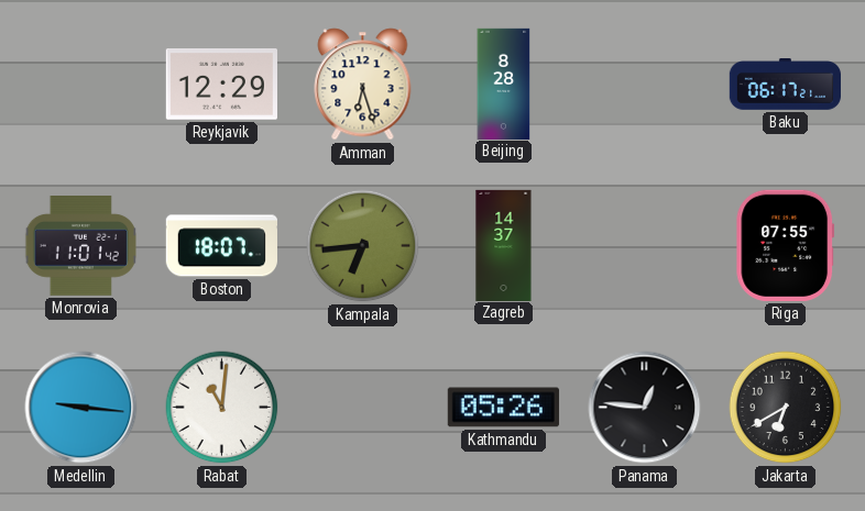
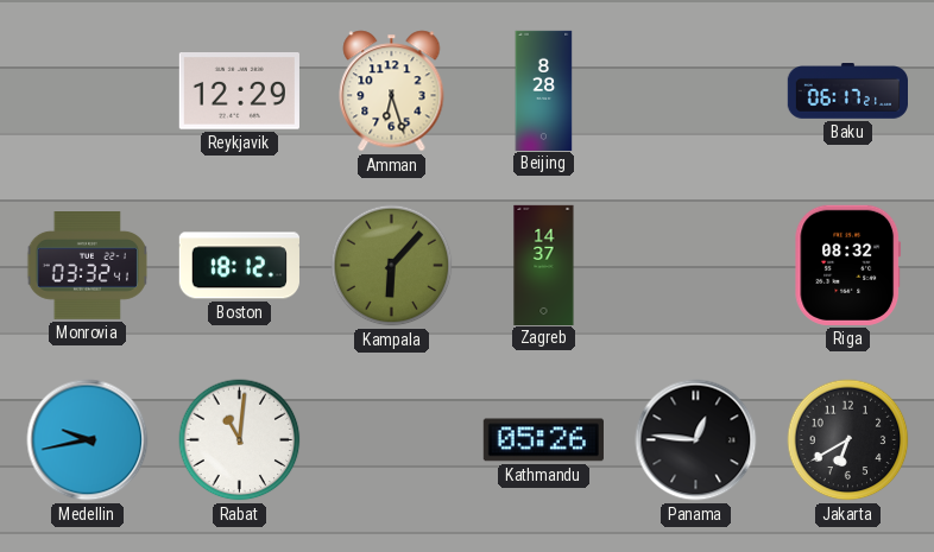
Monrovia: 11:01 -> 03:32 (87, 266)
Boston: 18:07 -> 18:12 (239, 266)
Kampala: 6:44 -> 6:07 (392, 266)
Riga: 07:55 -> 08:32 (848, 265)
Medellin: 9:16 -> 9:43 (88, 440)
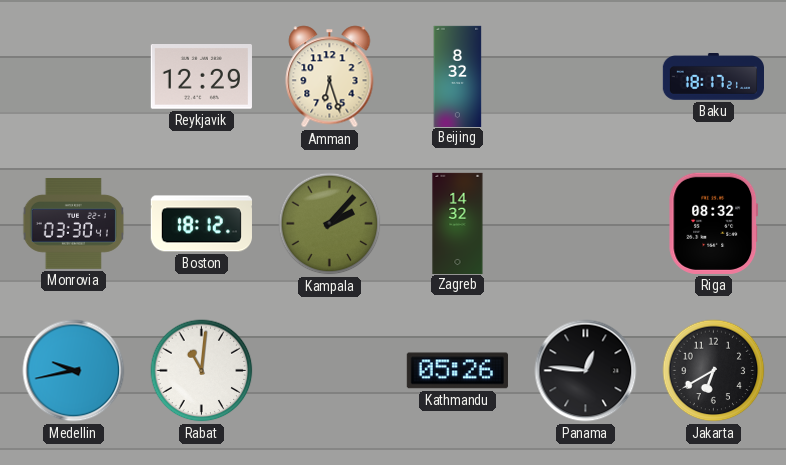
Beijing: 8:28 -> 8:32 (458, 76)
Baku: 06:17 -> 18:17 (713, 77)
Monrovia: 03:32 -> 03:30 (73, 224)
Kampala: 6:07 -> 2:07 (330, 224)
Zagreb: 14:37 -> 14:32 (458, 223)
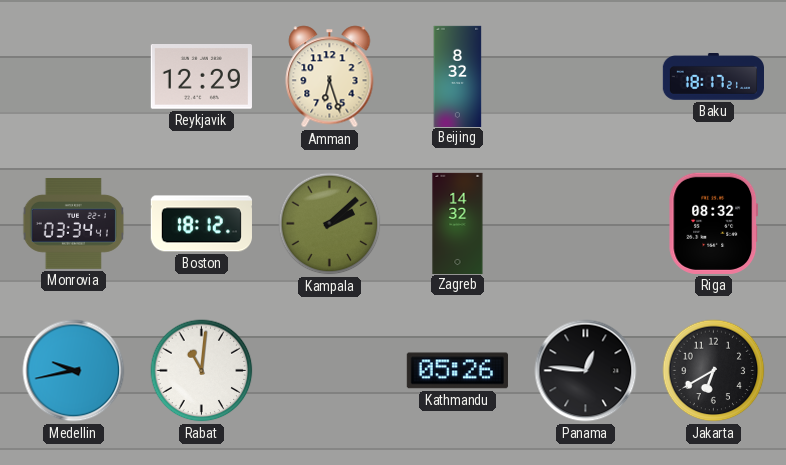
Monrovia: 03:30 -> 03:34 (73, 224)
Kampala: 2:07 -> 2:08 (330, 224)
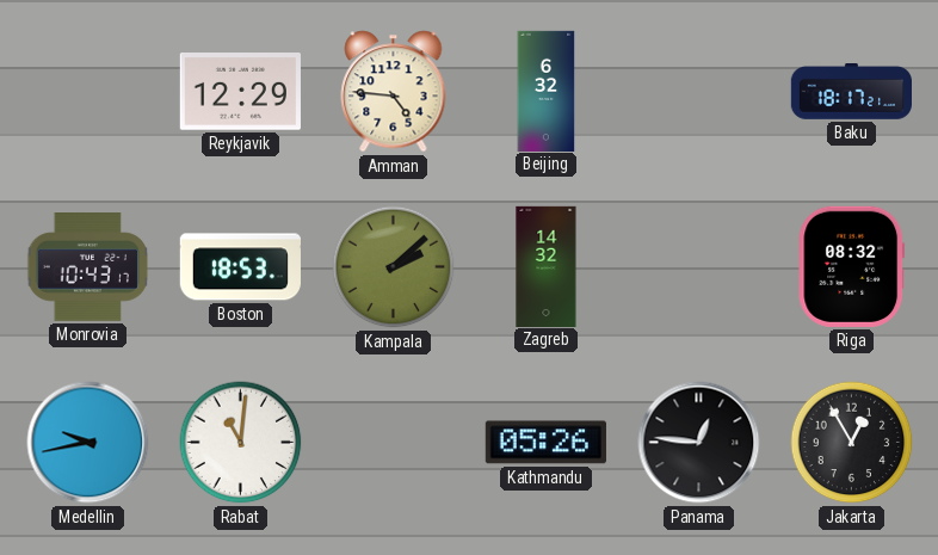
Amman: 6:27 -> 4:46 (394, 92)
Beijing: 8:32 -> 6:32 (547, 91)
Monrovia: 03:34 -> 10:43 (87, 267)
Boston: 18:12 -> 18:53 (240, 267)
Jakarta: 6:40 -> 12:55 (852, 443)
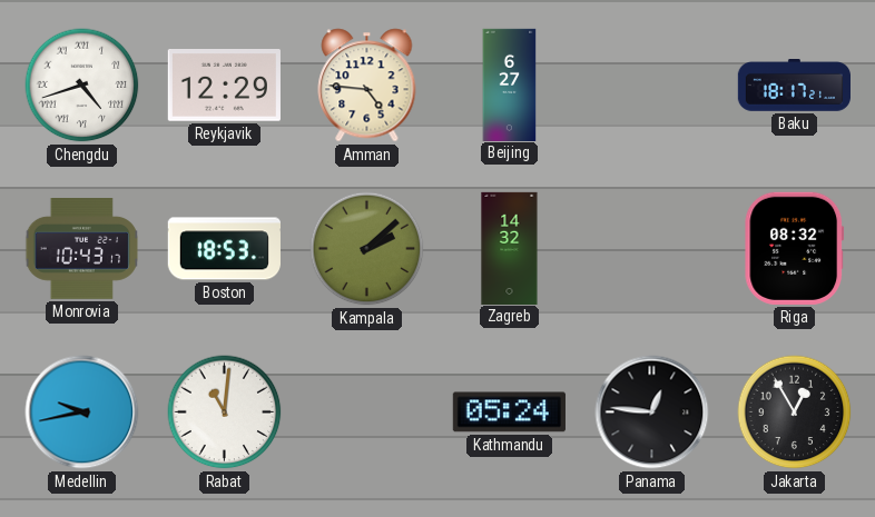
Chengdu: none -> 4:42 (82, 86)
Beijing: 6:32 -> 6:27 (510, 84)
Kathmandu: 05:26 -> 05:24 (509, 412)
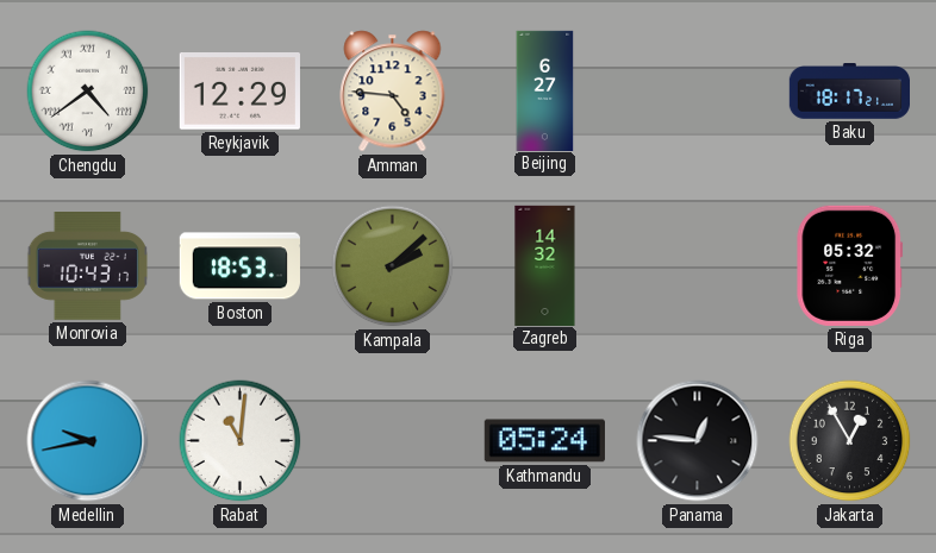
Chengdu: 4:42 -> 4:39 (88, 92)
Riga: 08:32 -> 05:32 (850, 265)
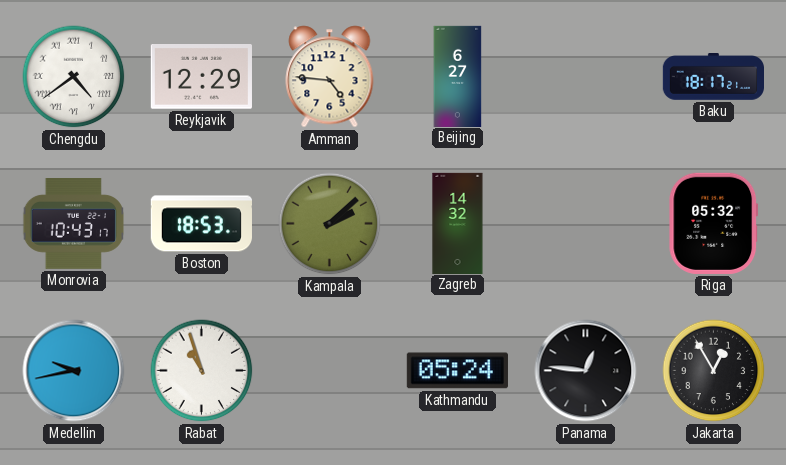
Rabat: 11:01 -> 10:57 (202, 371)
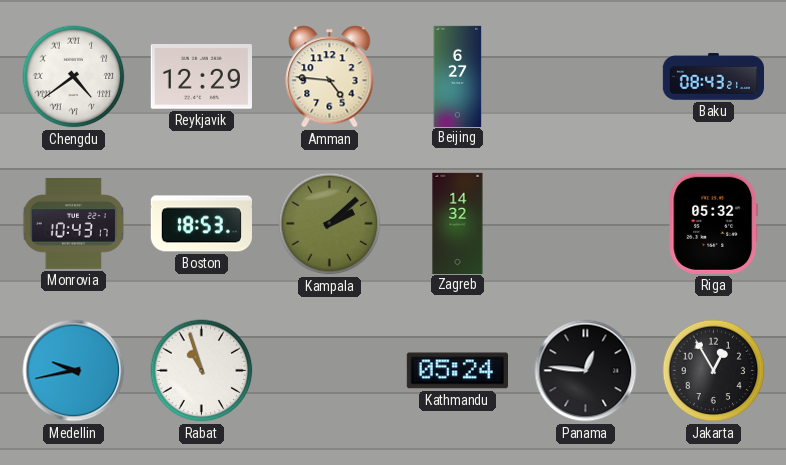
Baku: 18:17 -> 08:43 (713, 77)
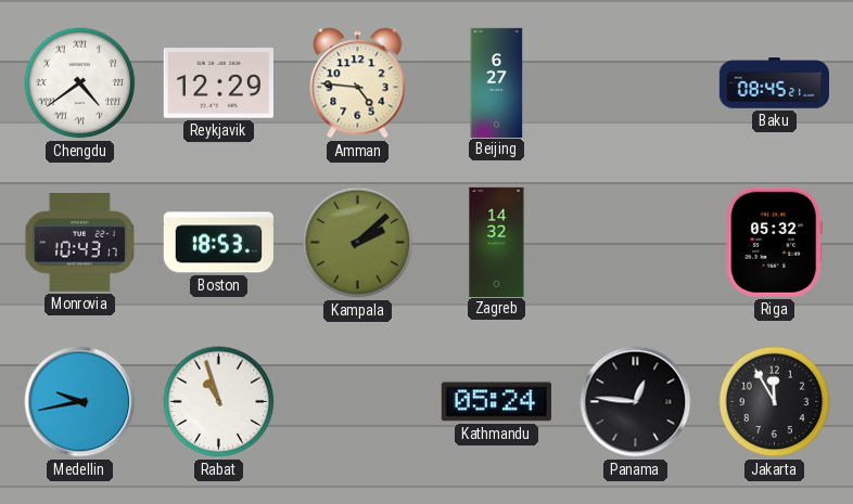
Baku: 08:43 -> 08:45 (774, 83)
Jakarta: 12:55 -> 11:55 (775, 402)
